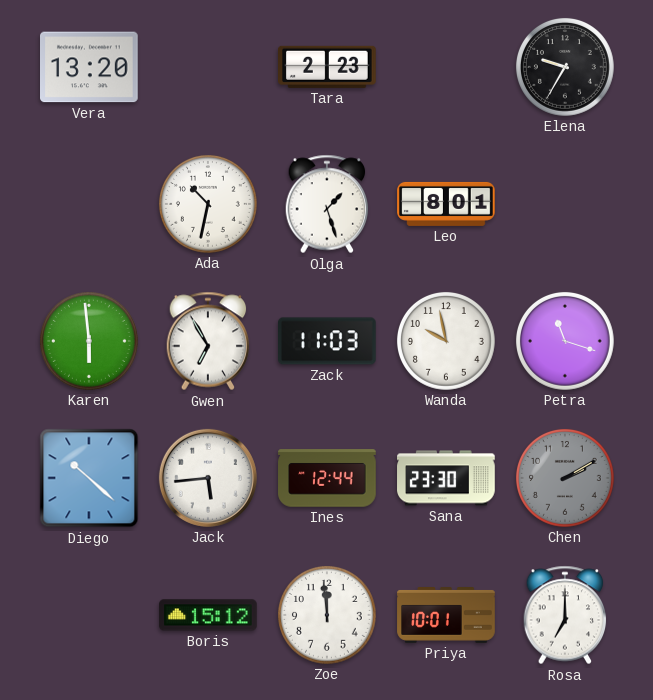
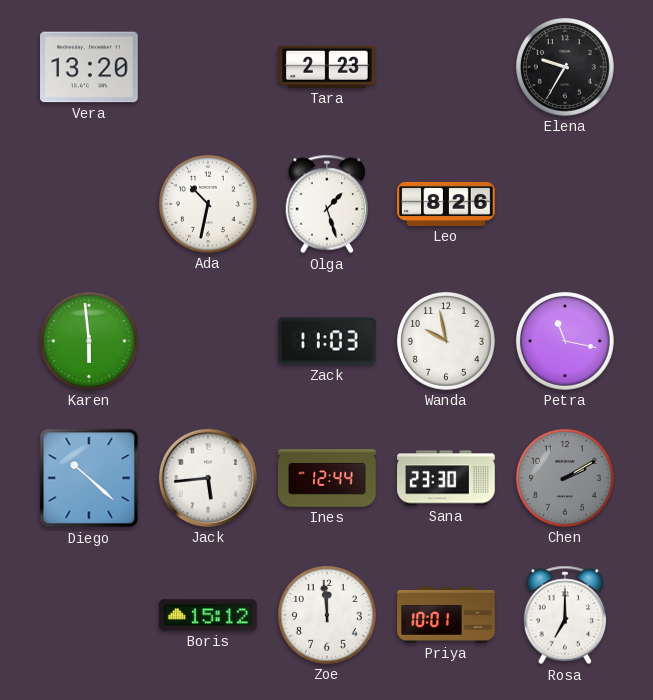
Leo: 8:01 -> 8:26 (446, 204)
Gwen: 6:55 -> none (208, 341)
Petra: 11:18 -> 11:17 (565, 341)
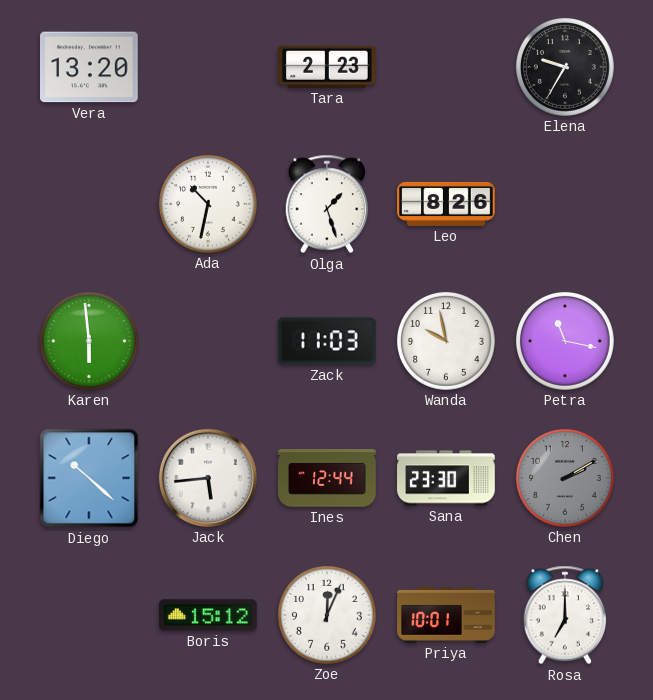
Zoe: 11:59 -> 12:04 (327, 615)
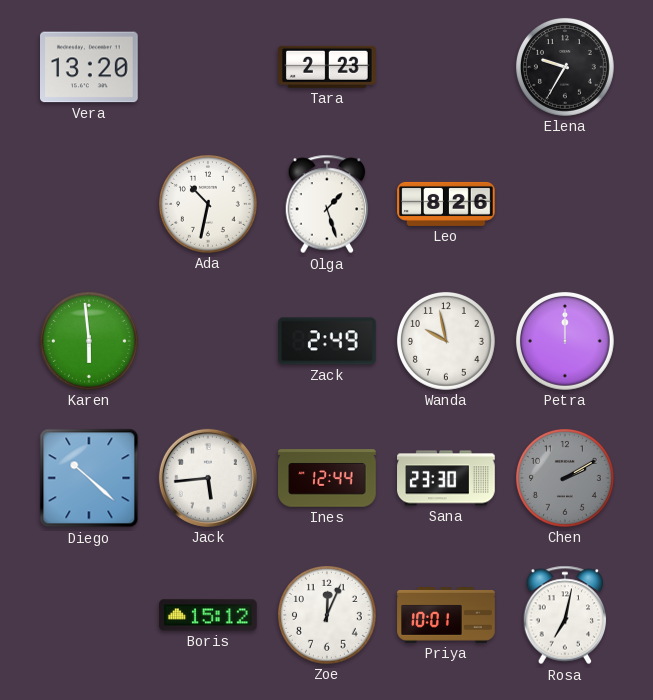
Zack: 11:03 -> 2:49 (328, 341)
Petra: 11:17 -> 12:00 (565, 341)
Rosa: 7:00 -> 7:02 (565, 615)
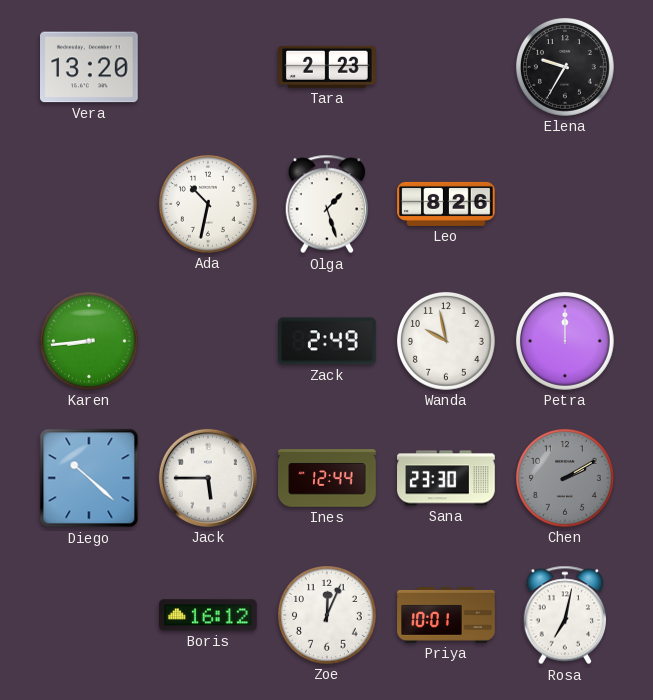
Karen: 5:59 -> 8:44 (89, 341)
Jack: 5:44 -> 5:45 (208, 478)
Boris: 15:12 -> 16:12 (208, 615)
